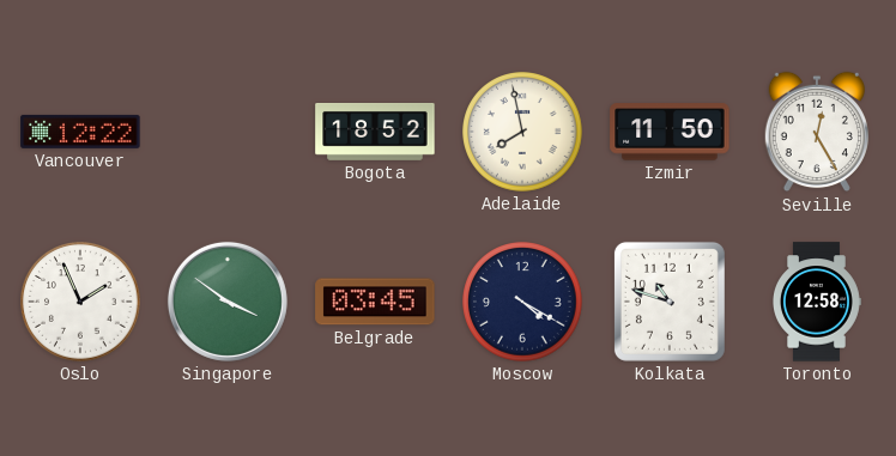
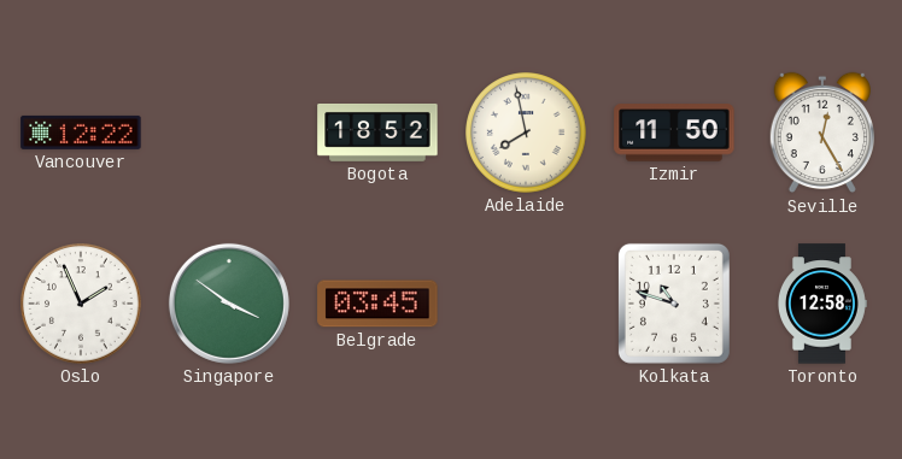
Moscow: 4:20 -> none (522, 302)
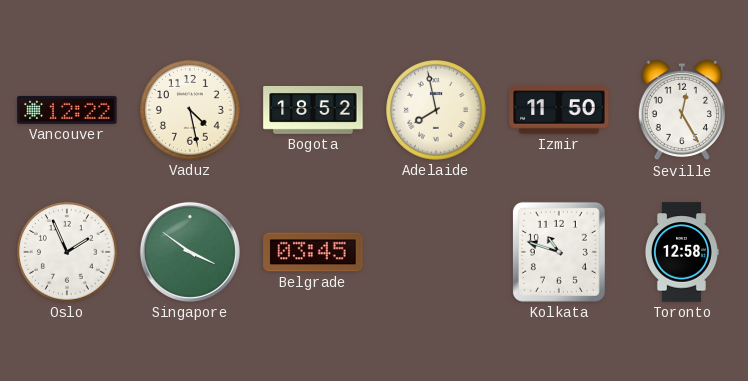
Vaduz: none -> 4:28 (190, 110)
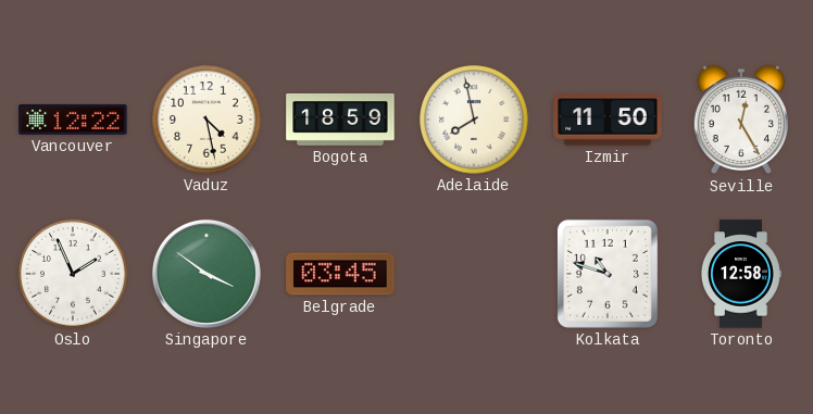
Bogota: 18:52 -> 18:59 (340, 121)
